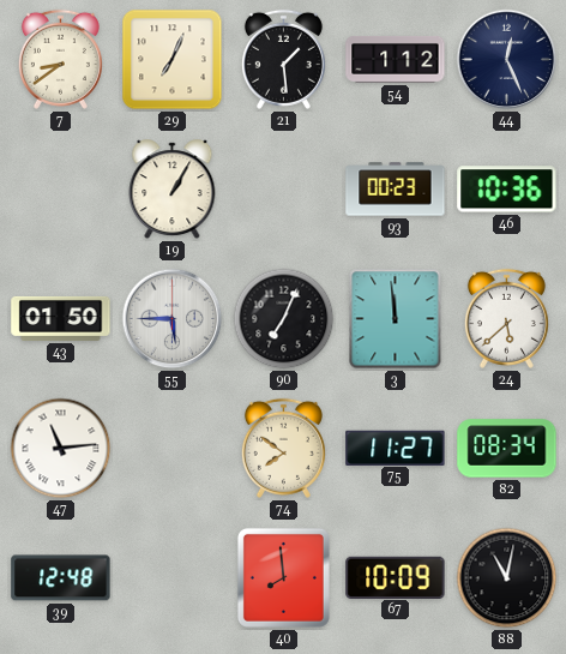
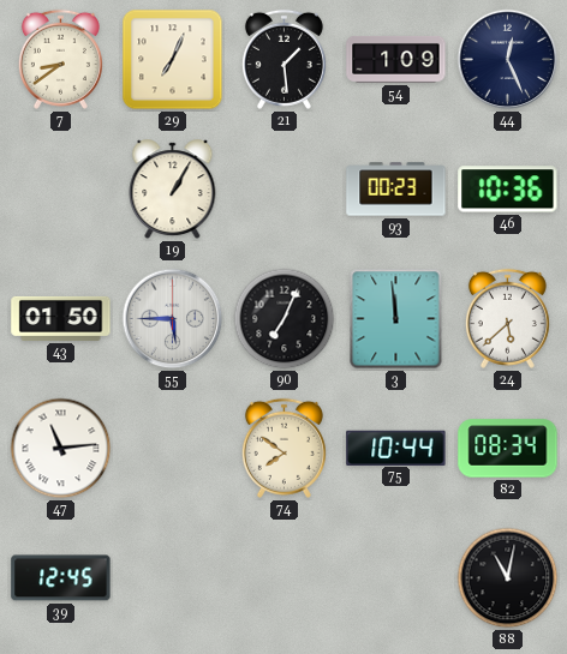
54: 1:12 -> 1:09 (396, 60)
75: 11:27 -> 10:44 (396, 448)
39: 12:48 -> 12:45 (61, 578)
40: 7:59 -> none (283, 577)
67: 10:09 -> none (396, 577)
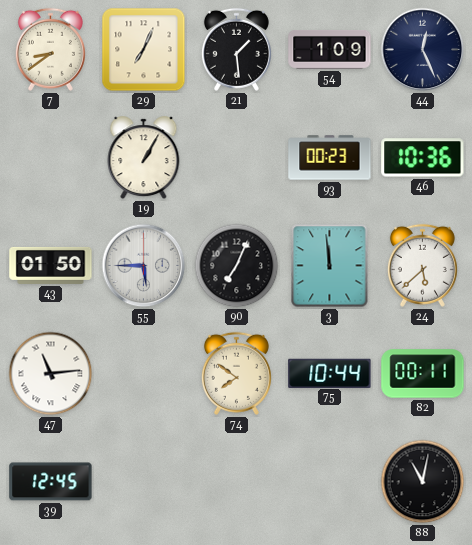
82: 08:34 -> 00:11 (423, 374)
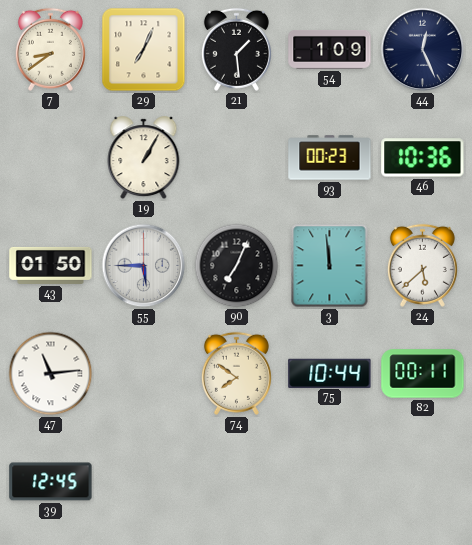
88: 11:02 -> none (423, 482)
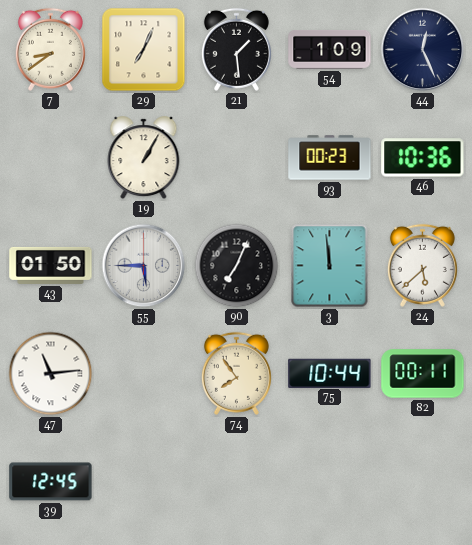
74: 7:51 -> 7:54 (236, 373)
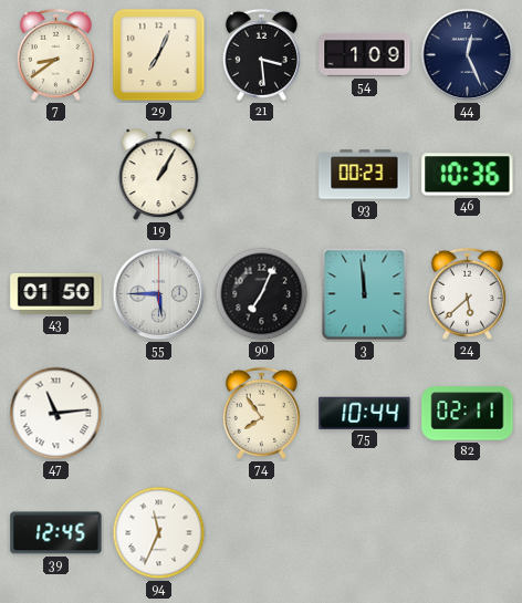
21: 1:29 -> 3:29 (261, 54)
82: 00:11 -> 02:11 (468, 414)
94: none -> 11:34 (159, 533)
